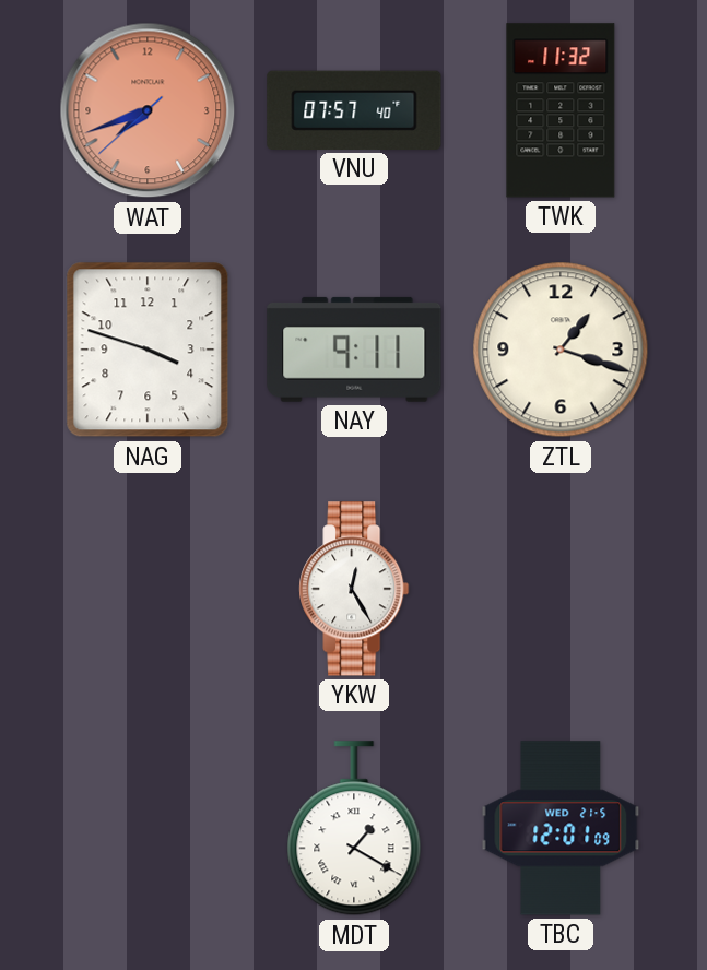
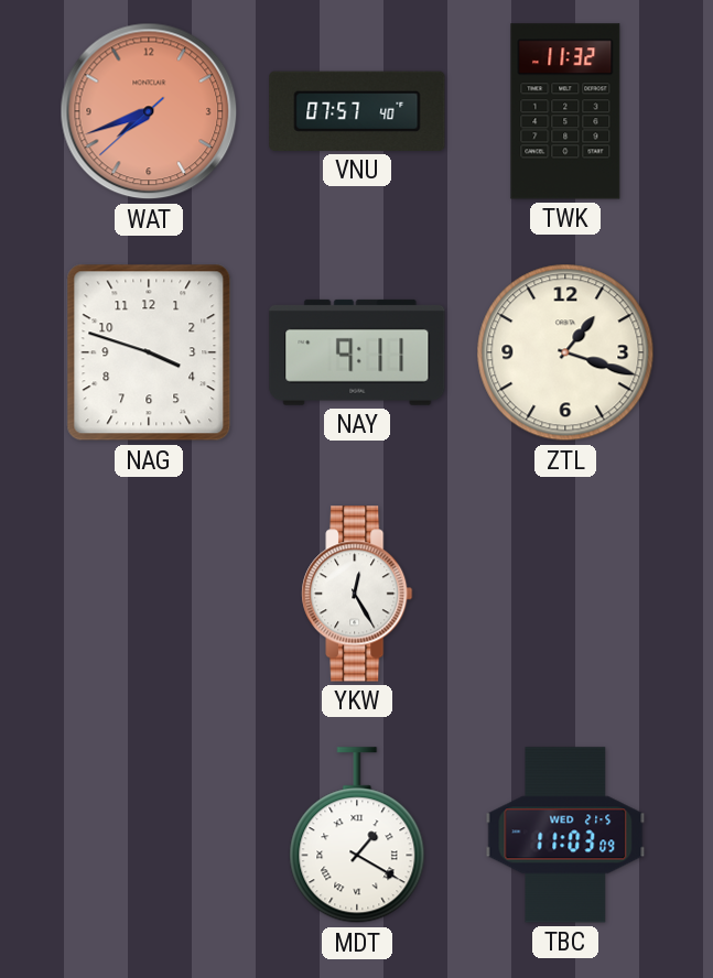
TBC: 12:01 -> 11:03 (565, 835)
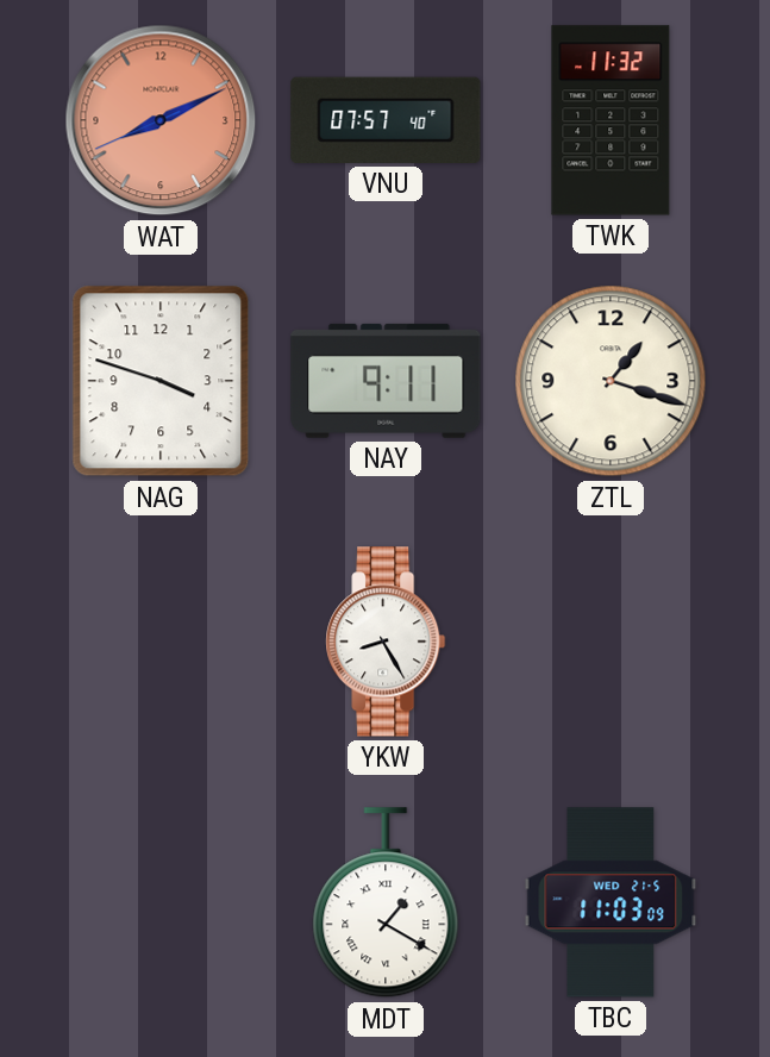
WAT: 7:41 -> 8:10 (161, 120)
YKW: 12:25 -> 8:25 (386, 642)
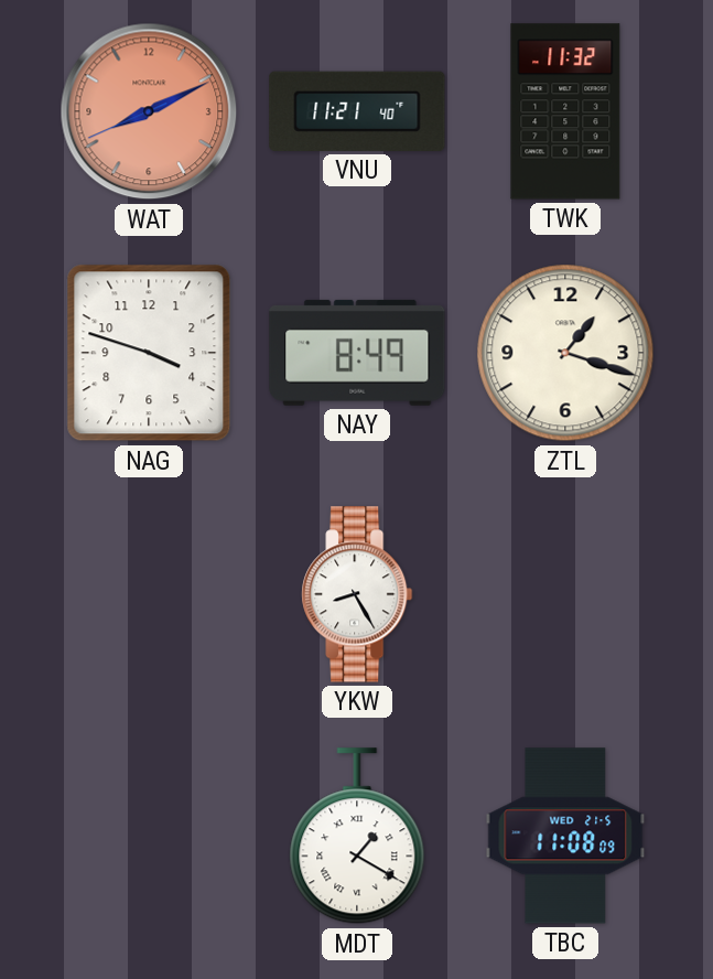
VNU: 07:57 -> 11:21 (357, 111)
NAY: 9:11 -> 8:49 (357, 353)
TBC: 11:03 -> 11:08 (565, 836)
